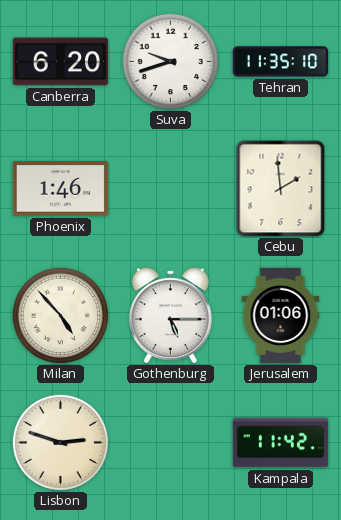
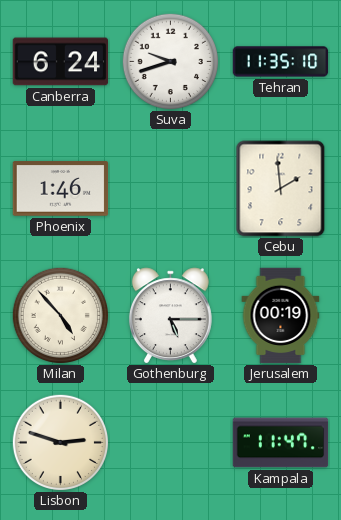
Canberra: 6:20 -> 6:24 (61, 62)
Jerusalem: 01:06 -> 00:19 (281, 316)
Kampala: 11:42 -> 11:47 (281, 443)
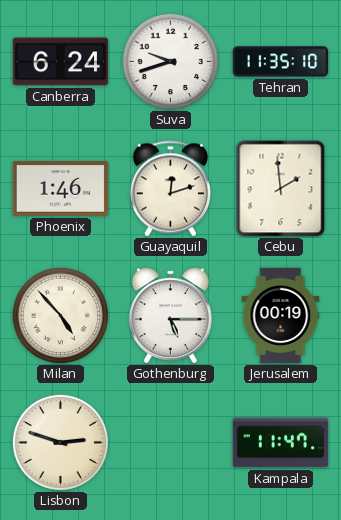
Guayaquil: none -> 12:12 (170, 189)
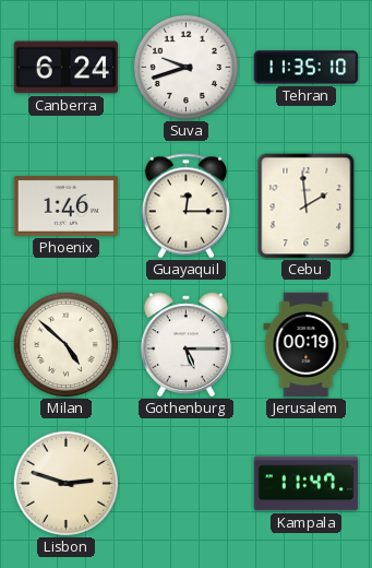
Guayaquil: 12:12 -> 12:15 (185, 206)
Milan: 4:53 -> 4:52 (65, 344)
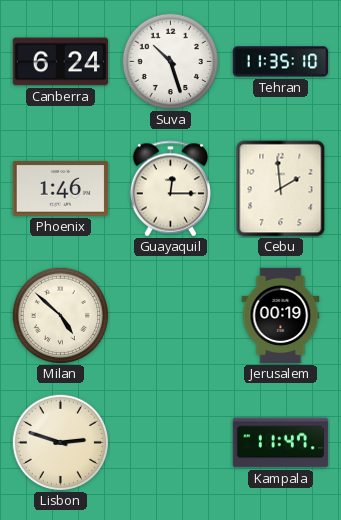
Suva: 9:42 -> 10:27 (170, 61)
Gothenburg: 5:15 -> none (185, 344)
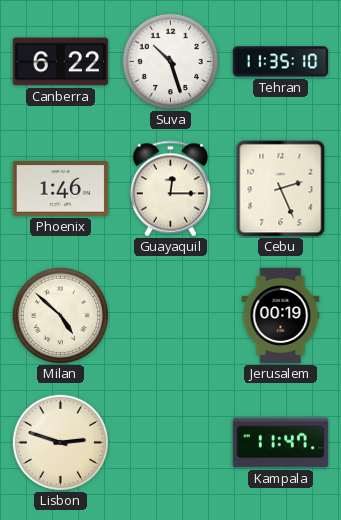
Canberra: 6:24 -> 6:22 (61, 62)
Cebu: 1:59 -> 2:26 (281, 189)
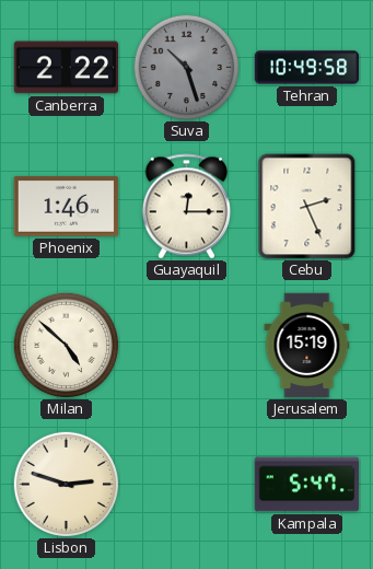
Canberra: 6:22 -> 2:22 (67, 68)
Suva dial: white -> grey (186, 67)
Tehran: 11:35 -> 10:49 (307, 68)
Jerusalem: 00:19 -> 15:19 (307, 346)
Kampala: 11:47 -> 5:47 (307, 485)
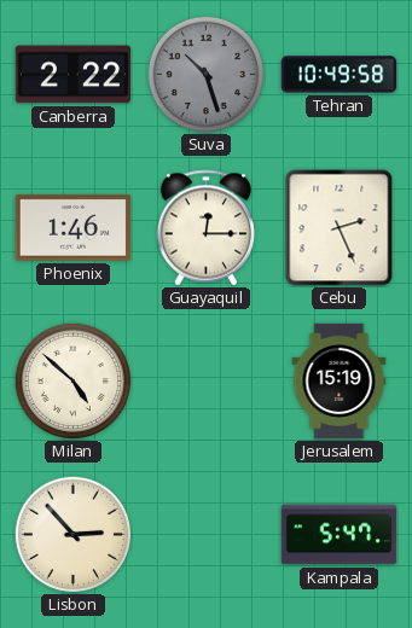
Lisbon: 2:48 -> 2:53 (72, 534)
